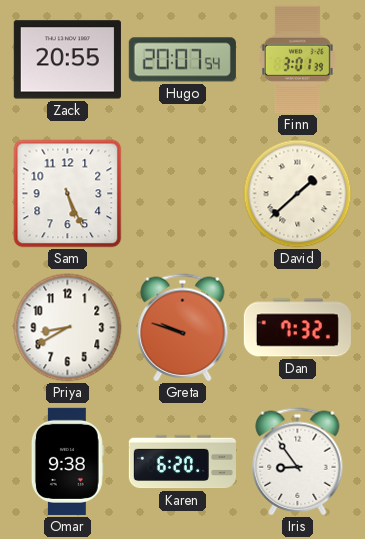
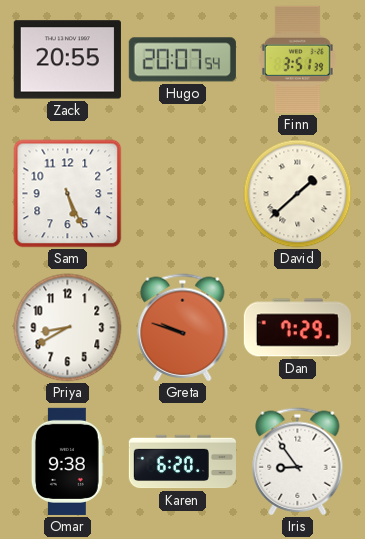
Finn: 3:01 -> 3:51 (297, 59)
Dan: 7:32 -> 7:29 (297, 328)
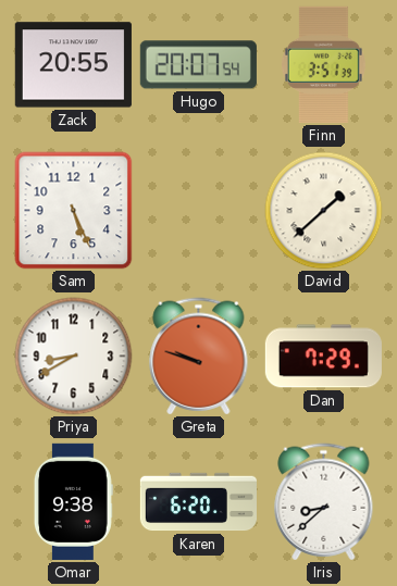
Iris: 8:54 -> 8:38 (324, 502)
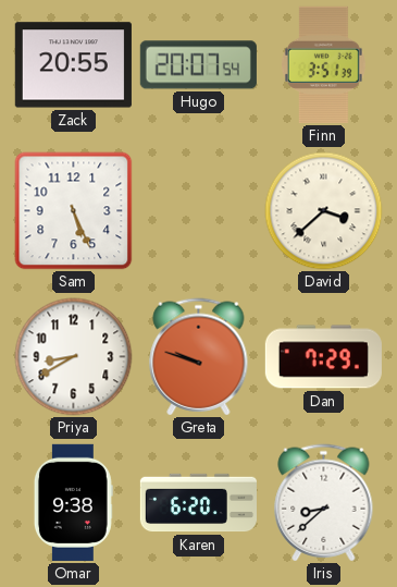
David: 1:38 -> 3:38 (324, 211)
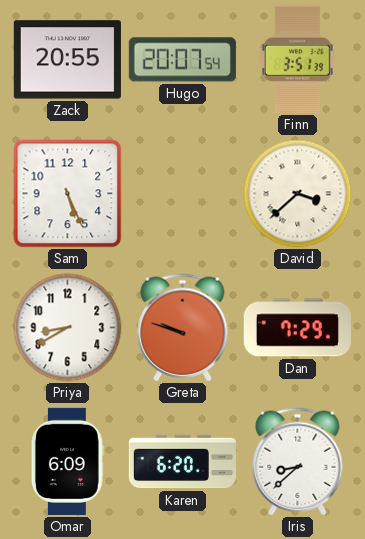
Omar: 9:38 -> 6:09 (67, 461)
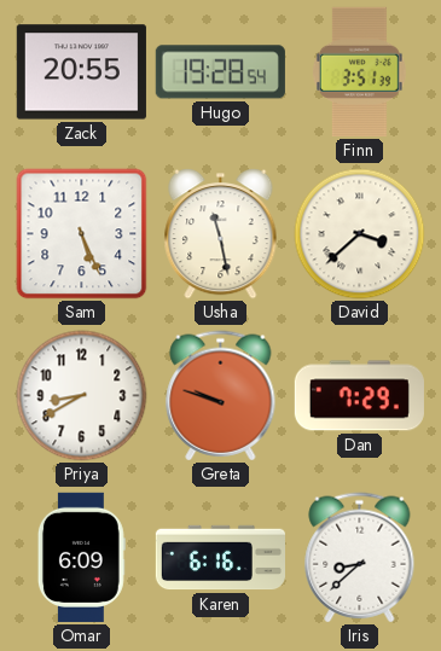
Hugo: 20:07 -> 19:28 (220, 72)
Usha: none -> 11:28 (221, 234)
Karen: 6:20 -> 6:16 (220, 558)
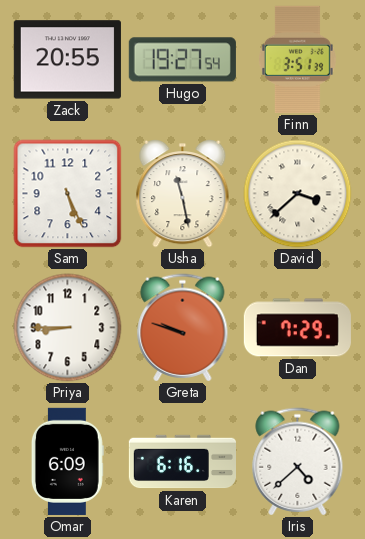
Hugo: 19:28 -> 19:27 (182, 60)
Priya: 8:40 -> 8:45 (68, 328)
Iris: 8:38 -> 4:38 (298, 462)
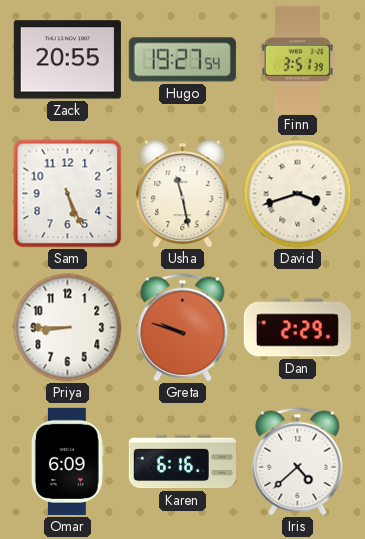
David: 3:38 -> 3:42 (298, 194)
Dan: 7:29 -> 2:29 (297, 328)
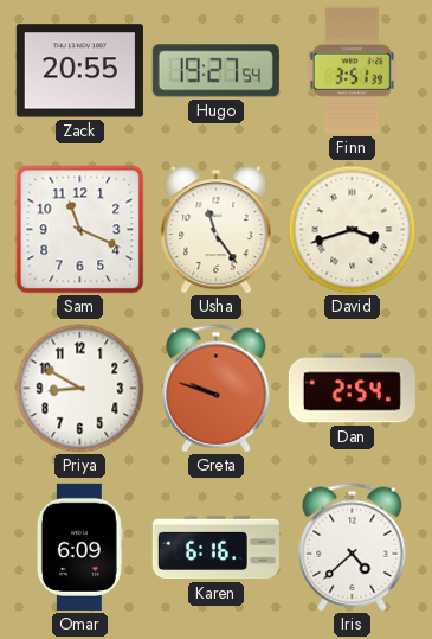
Sam: 5:26 -> 11:19 (80, 230)
Usha: 11:28 -> 11:24 (217, 230)
Priya: 8:45 -> 8:50 (80, 389)
Dan: 2:29 -> 2:54 (352, 389)
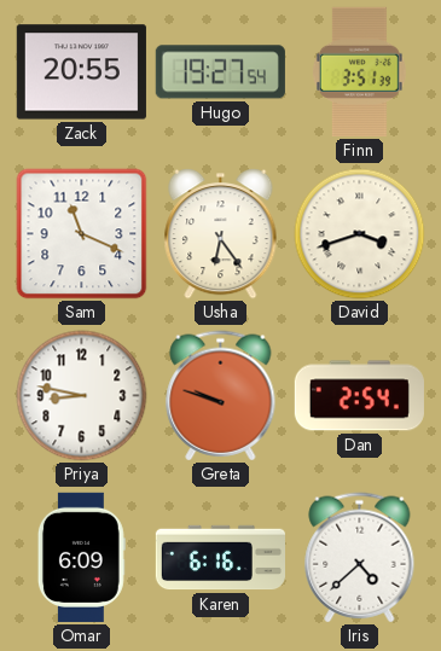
Usha: 11:24 -> 6:24 (221, 234)
Priya: 8:50 -> 8:47 (82, 396)
